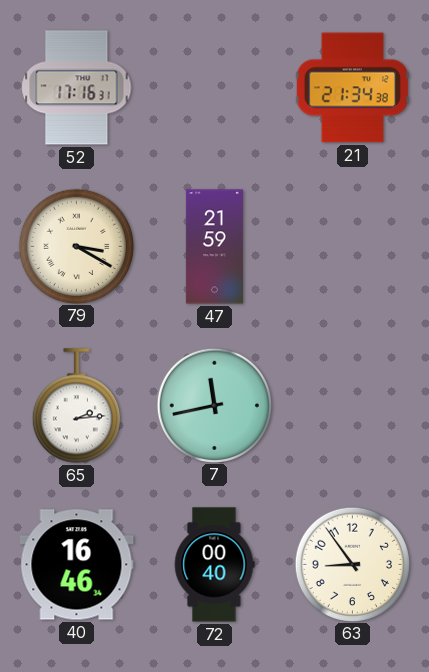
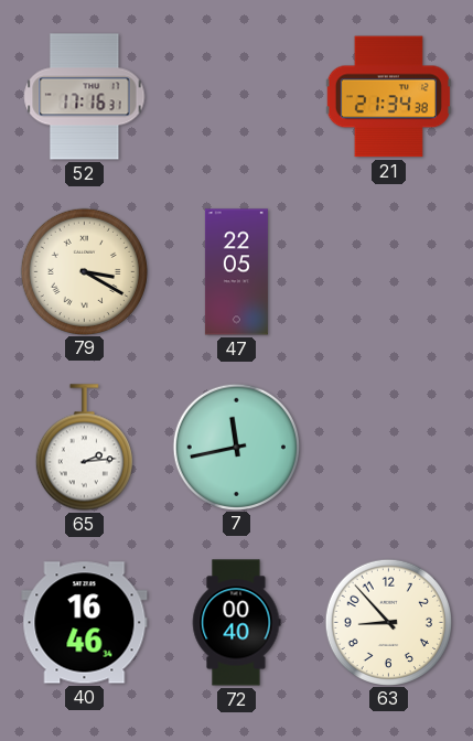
47: 21:59 -> 22:05 (236, 272)
63: 8:54 -> 8:53 (388, 622)
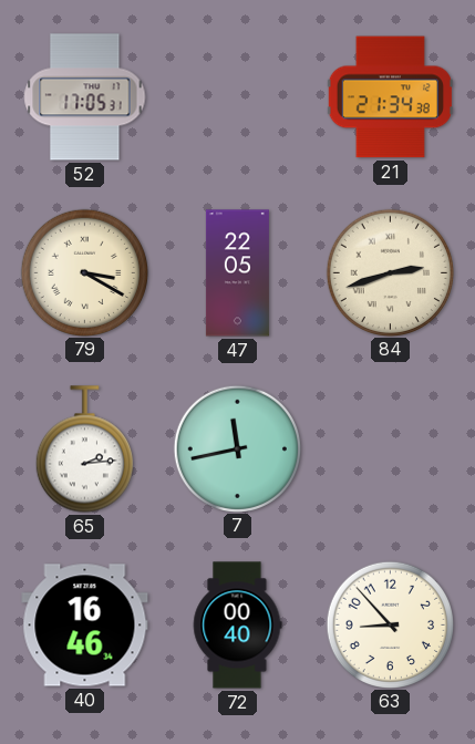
52: 17:16 -> 17:05 (85, 97)
84: none -> 2:42 (390, 272)
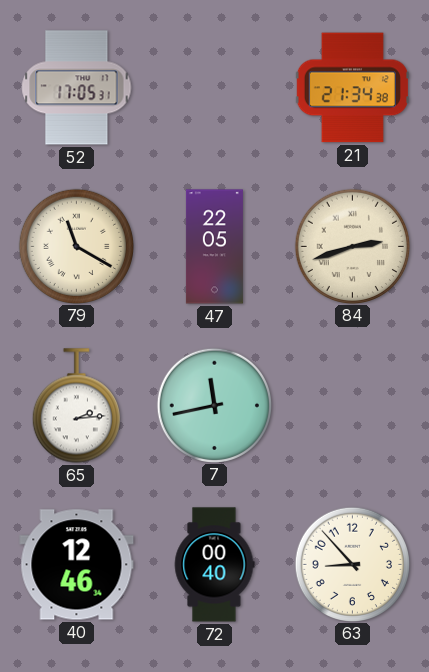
79: 3:20 -> 11:20 (76, 246)
40: 16:46 -> 12:46 (77, 565)
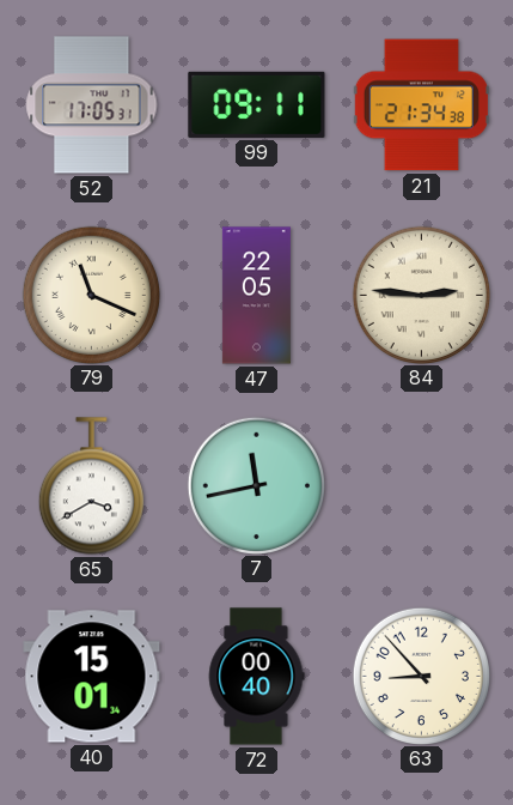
99: none -> 09:11 (257, 104)
79: 11:20 -> 11:19 (91, 295)
84: 2:42 -> 2:46 (421, 295)
65: 2:14 -> 3:40 (91, 486)
40: 12:46 -> 15:01 (92, 677)
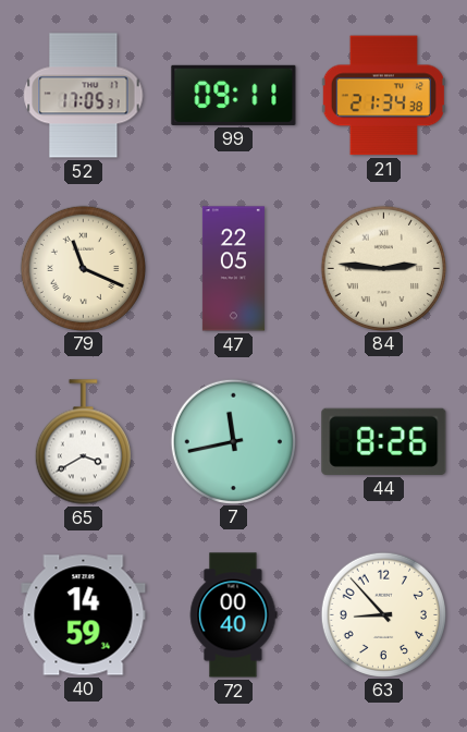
44: none -> 8:26 (384, 441)
40: 15:01 -> 14:59 (84, 615)
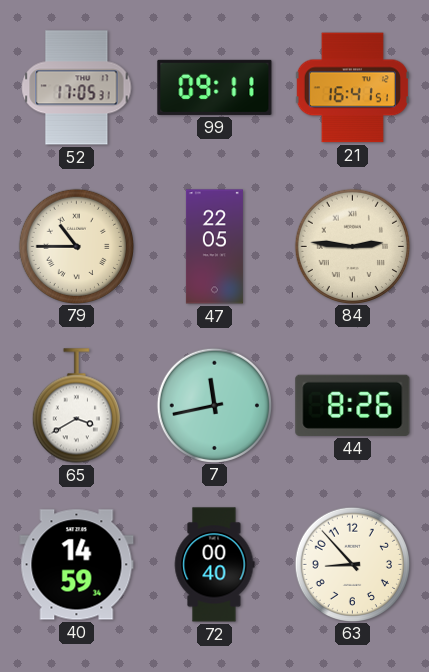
21: 21:34 -> 16:41 (352, 88)
79: 11:19 -> 10:45 (76, 246)
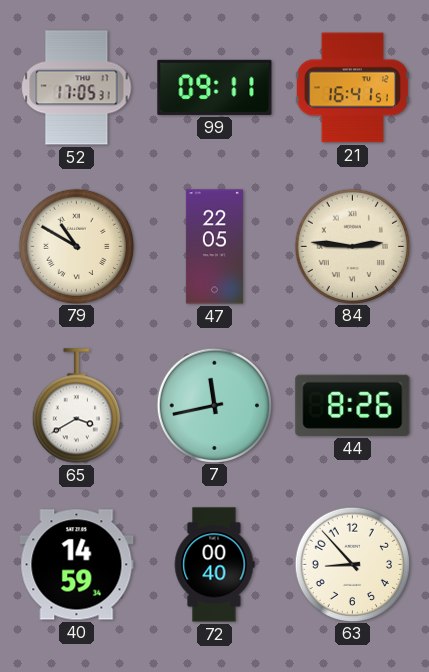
79: 10:45 -> 10:50 (76, 246)
